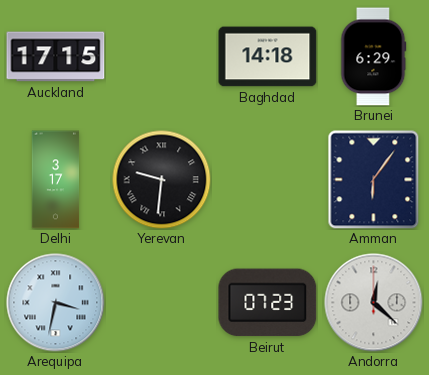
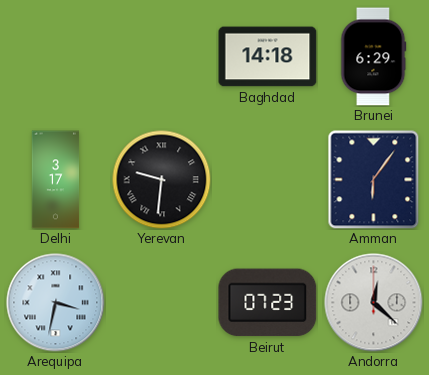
Auckland: 17:15 -> none (56, 57)
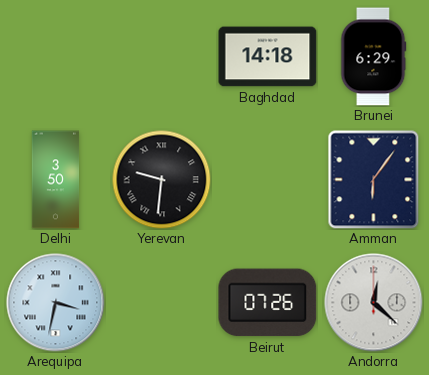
Delhi: 3:17 -> 3:50 (56, 180)
Beirut: 07:23 -> 07:26 (268, 303)
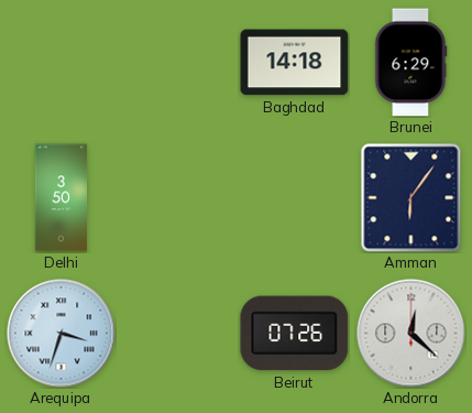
Yerevan: 9:31 -> none (162, 180)
Arequipa: 3:32 -> 3:33 (62, 334)
